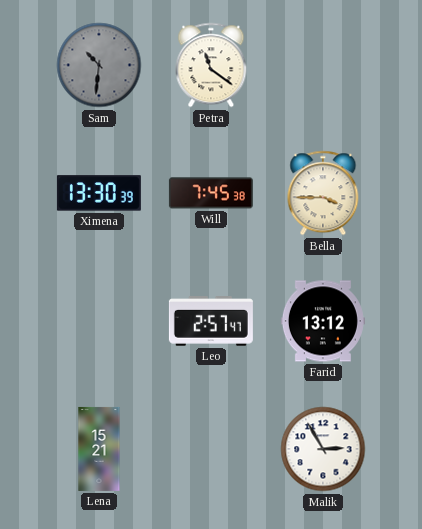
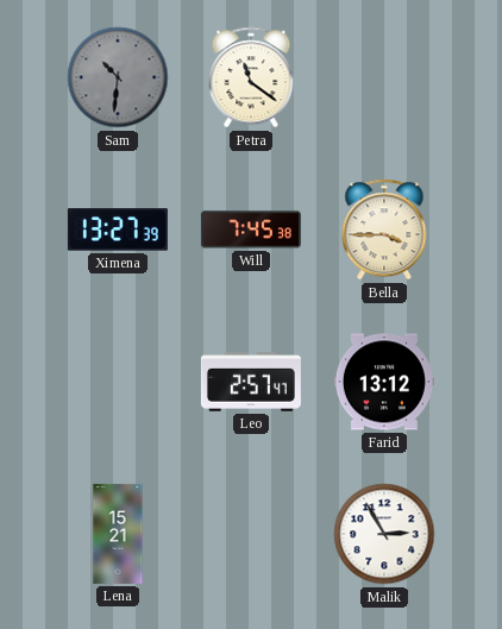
Ximena: 13:30 -> 13:27 (118, 229)
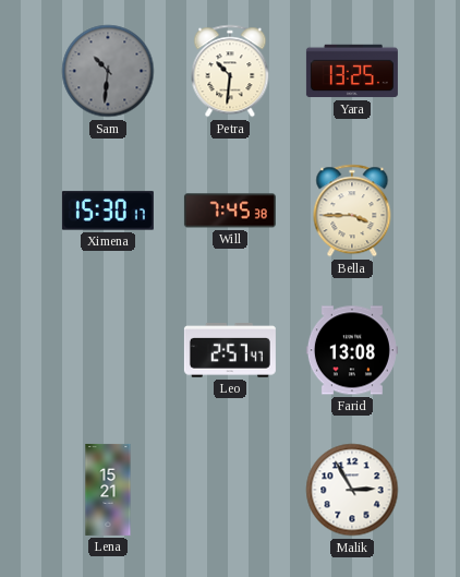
Petra: 11:21 -> 10:31 (230, 71)
Yara: none -> 13:25 (352, 71)
Ximena: 13:27 -> 15:30 (108, 211)
Farid: 13:12 -> 13:08 (352, 350)
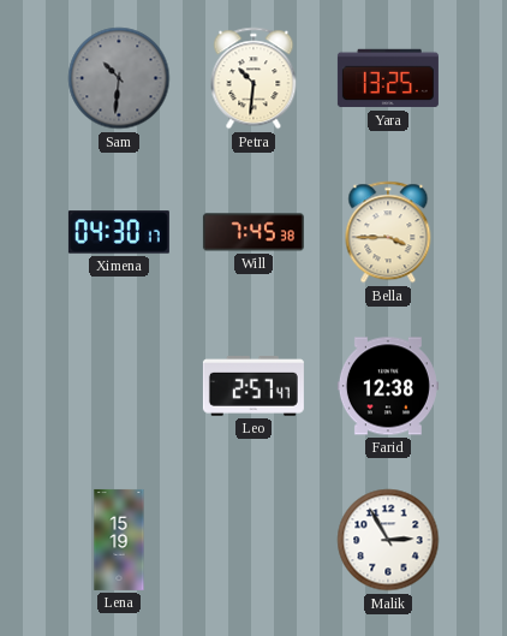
Ximena: 15:30 -> 04:30 (119, 232)
Farid: 13:08 -> 12:38 (388, 386)
Lena: 15:21 -> 15:19 (119, 540)
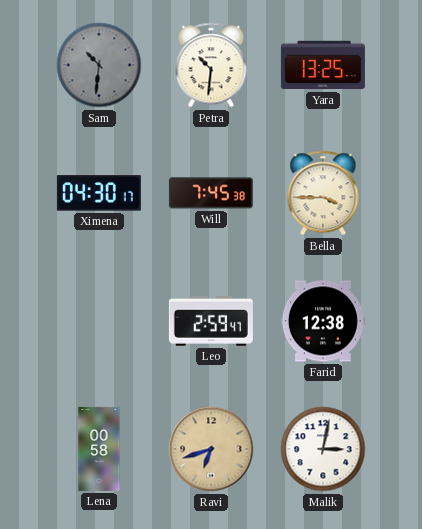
Leo: 2:57 -> 2:59 (211, 322)
Lena: 15:19 -> 00:58 (99, 449)
Ravi: none -> 6:42 (211, 449)
Malik: 2:55 -> 3:02 (323, 449)
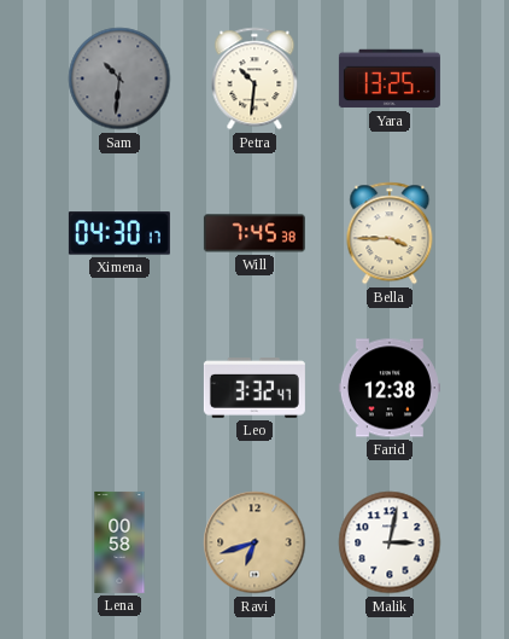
Leo: 2:59 -> 3:32 (255, 389)
